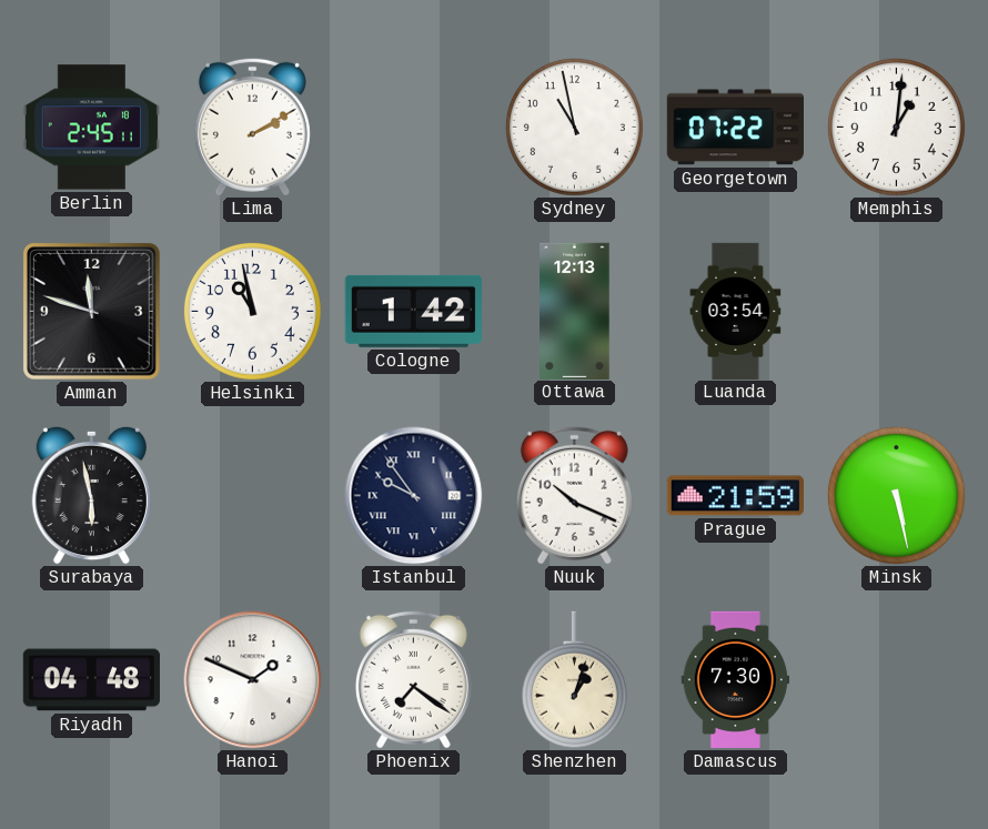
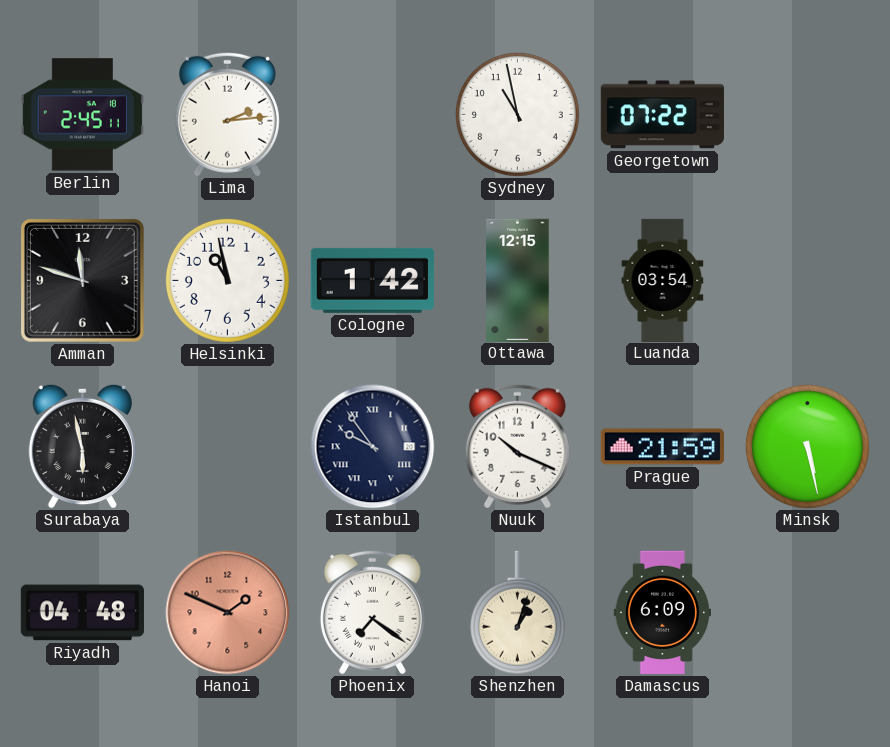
Lima: 2:10 -> 2:14 (227, 114)
Memphis: 1:01 -> none (896, 127)
Ottawa: 12:13 -> 12:15 (518, 280)
Hanoi dial: white -> salmon (228, 613)
Damascus: 7:30 -> 6:09 (662, 612)
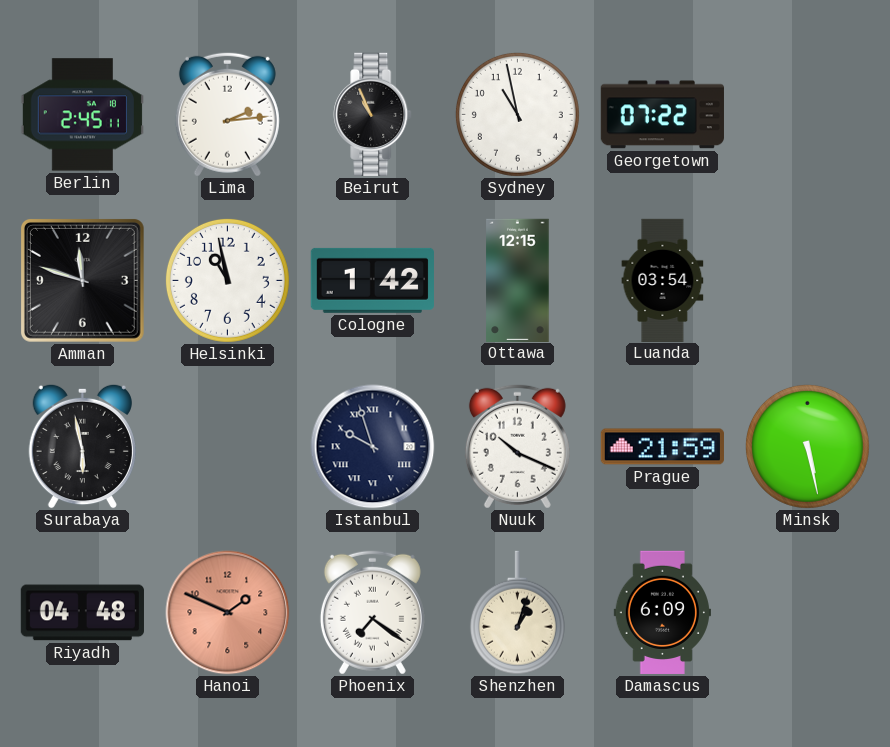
Beirut: none -> 10:56 (373, 114)
Istanbul: 9:54 -> 9:57 (373, 447)
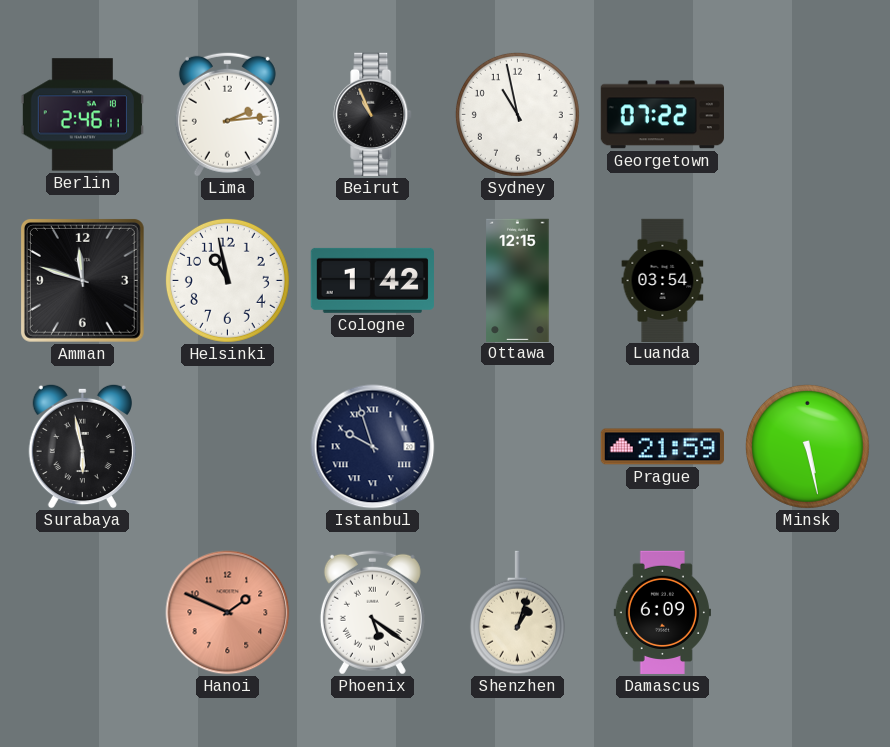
Berlin: 2:45 -> 2:46 (82, 115)
Nuuk: 10:19 -> none (517, 446)
Riyadh: 04:48 -> none (82, 613)
Phoenix: 7:21 -> 5:21 (372, 612)
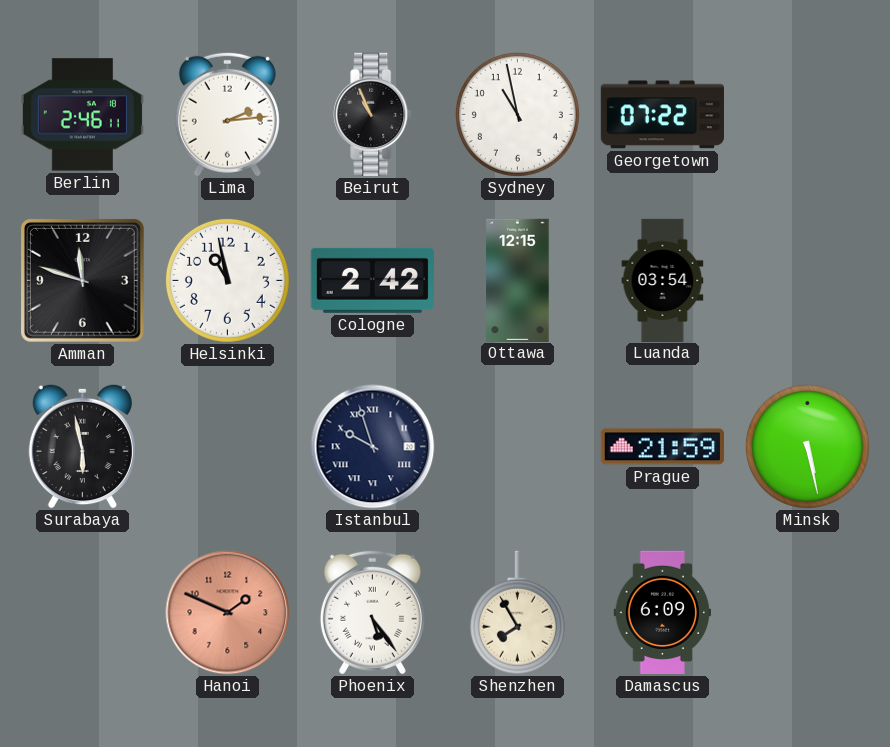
Cologne: 1:42 -> 2:42 (372, 280)
Phoenix: 5:21 -> 5:24 (372, 612)
Shenzhen: 1:03 -> 7:55 (517, 613)
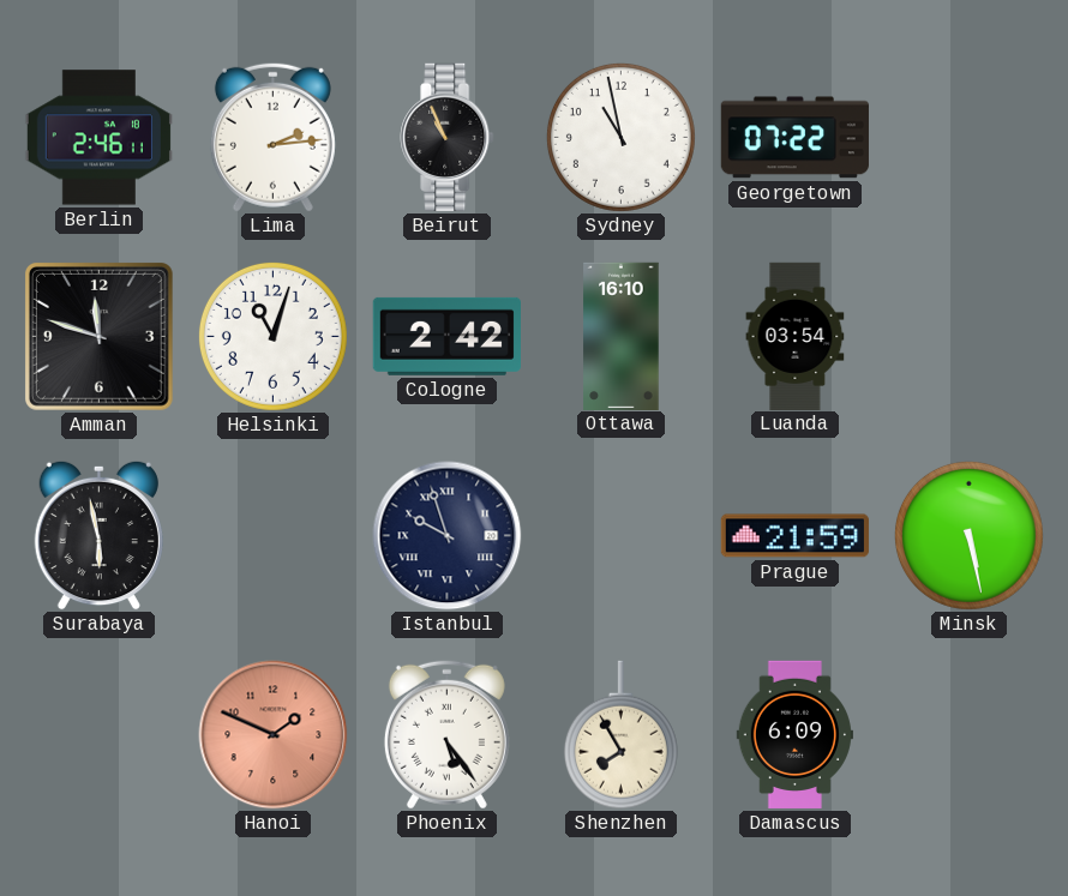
Helsinki: 10:58 -> 11:03 (272, 336)
Ottawa: 12:15 -> 16:10 (622, 336)
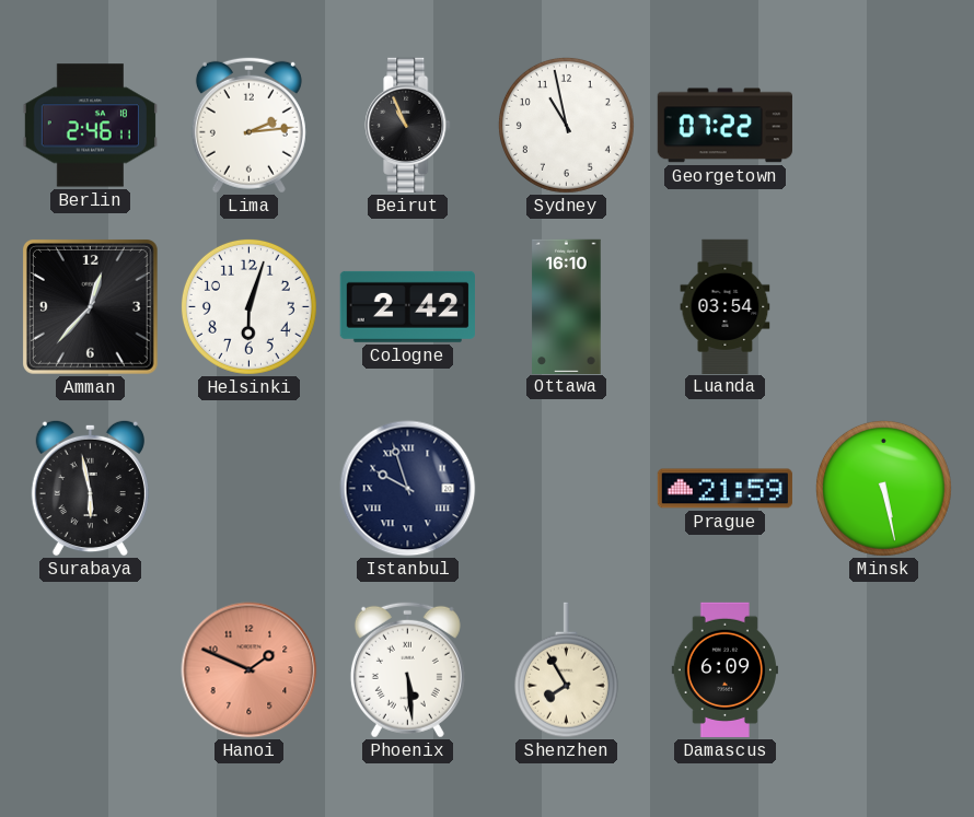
Amman: 11:48 -> 12:37 (90, 306)
Helsinki: 11:03 -> 6:03 (248, 306)
Phoenix: 5:24 -> 5:29 (407, 669)
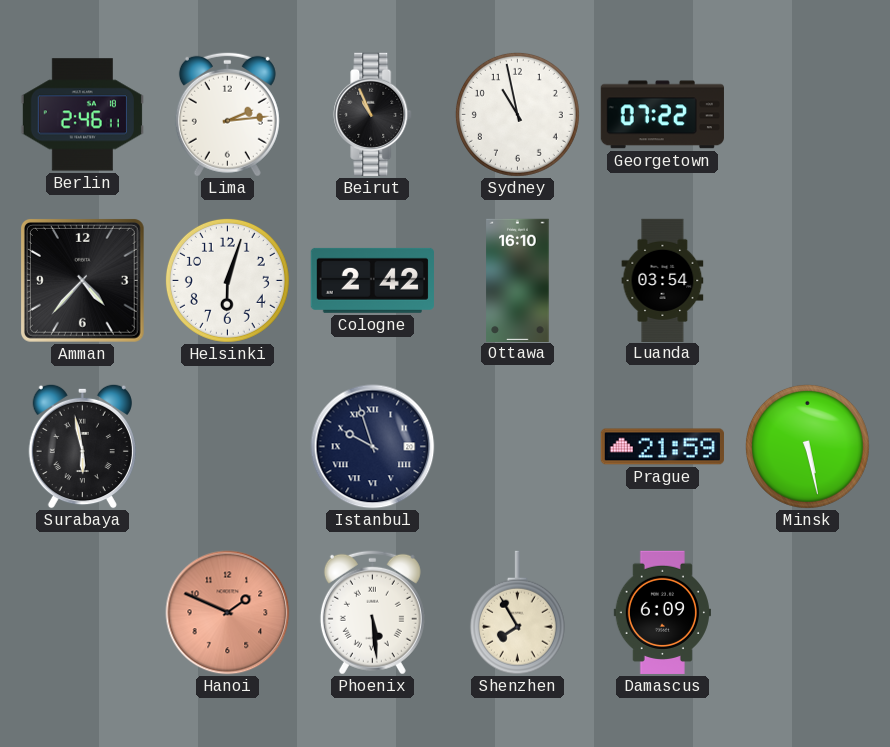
Amman: 12:37 -> 4:37 (82, 280)
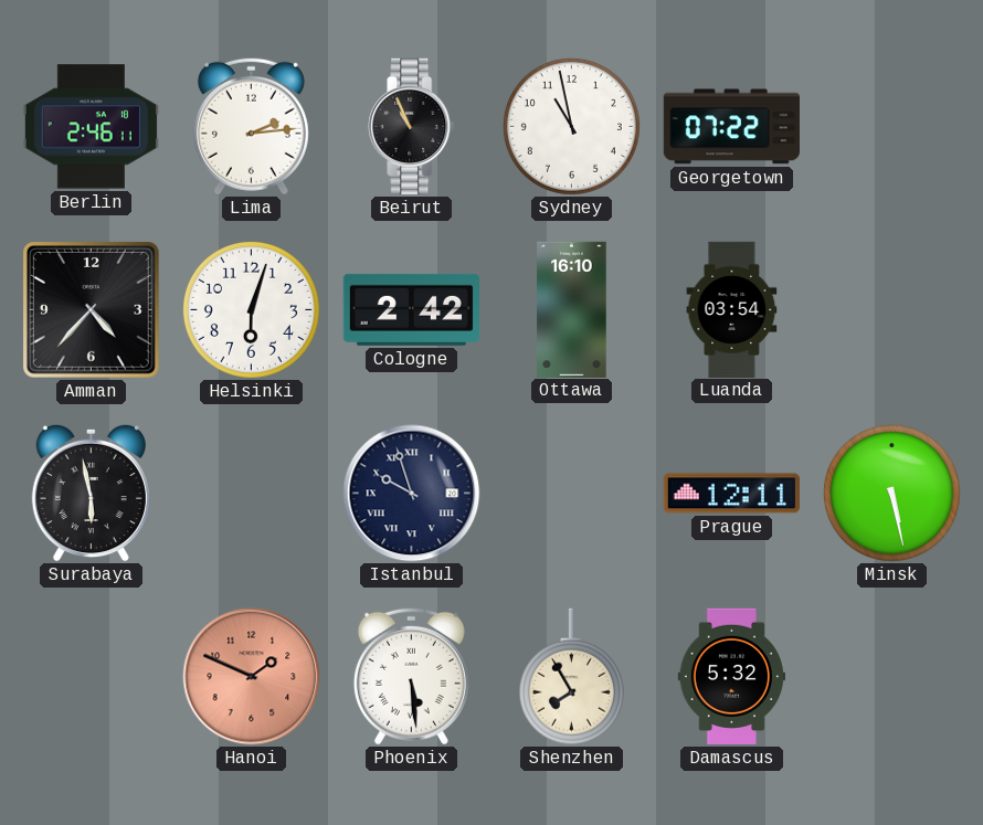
Prague: 21:59 -> 12:11 (731, 494)
Damascus: 6:09 -> 5:32 (731, 676)
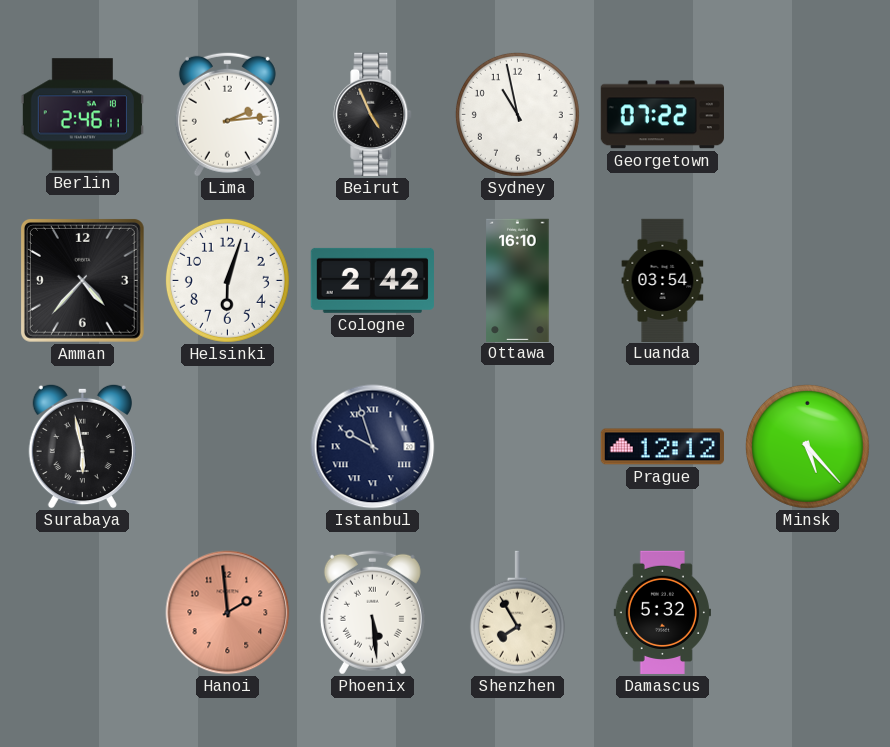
Beirut: 10:56 -> 4:56 (373, 114)
Prague: 12:11 -> 12:12 (662, 447)
Minsk: 5:28 -> 5:23 (807, 446)
Hanoi: 1:49 -> 1:59 (228, 613)
